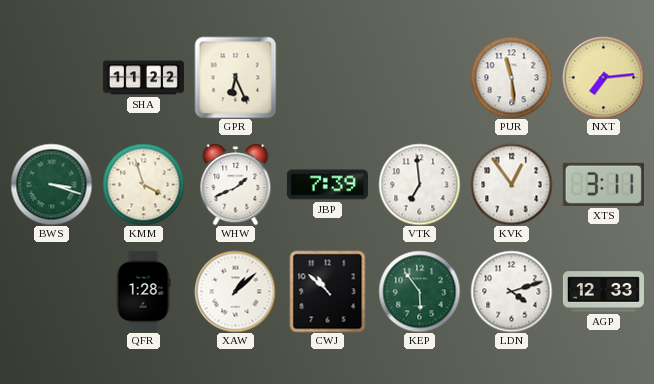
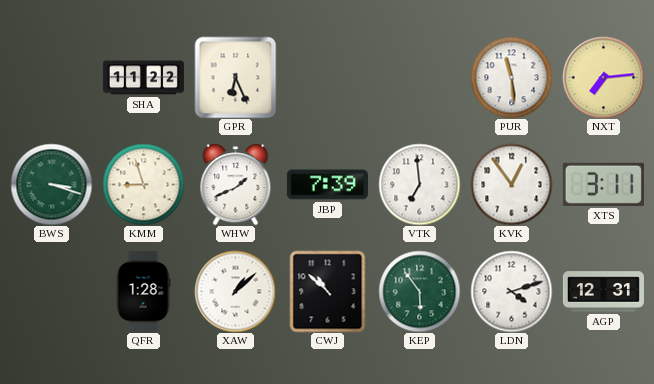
KMM: 3:57 -> 8:57 (143, 184)
AGP: 12:33 -> 12:31 (603, 292)
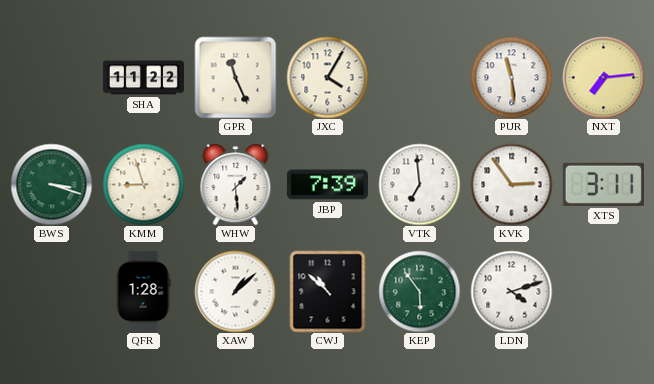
GPR: 6:26 -> 11:26 (235, 77)
JXC: none -> 4:05 (327, 77)
WHW: 1:41 -> 1:29 (236, 184)
KVK: 12:54 -> 2:54 (511, 184)
AGP: 12:31 -> none (603, 292)
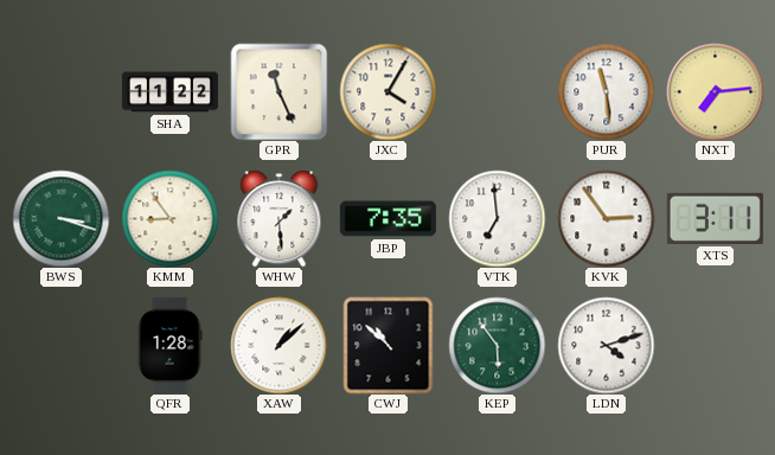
KMM: 8:57 -> 8:54 (169, 218)
JBP: 7:39 -> 7:35 (387, 219)
